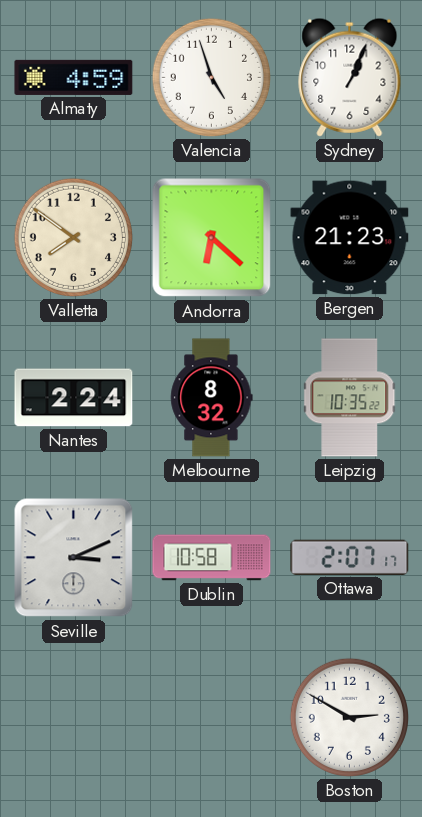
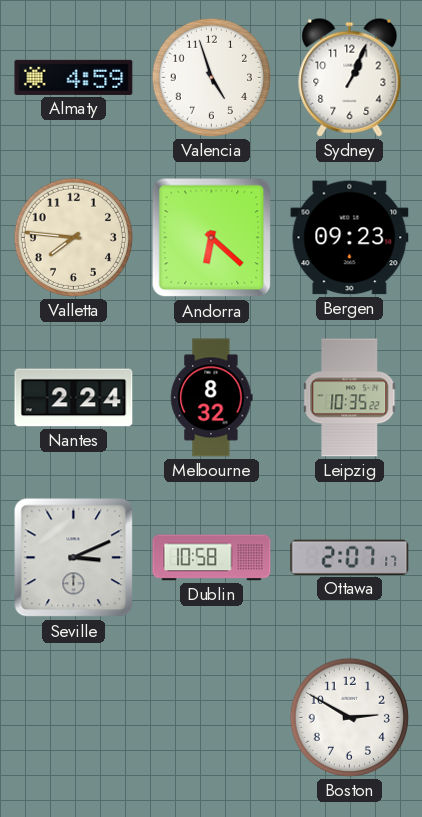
Valletta: 7:51 -> 7:46 (73, 237)
Bergen: 21:23 -> 09:23 (350, 238)
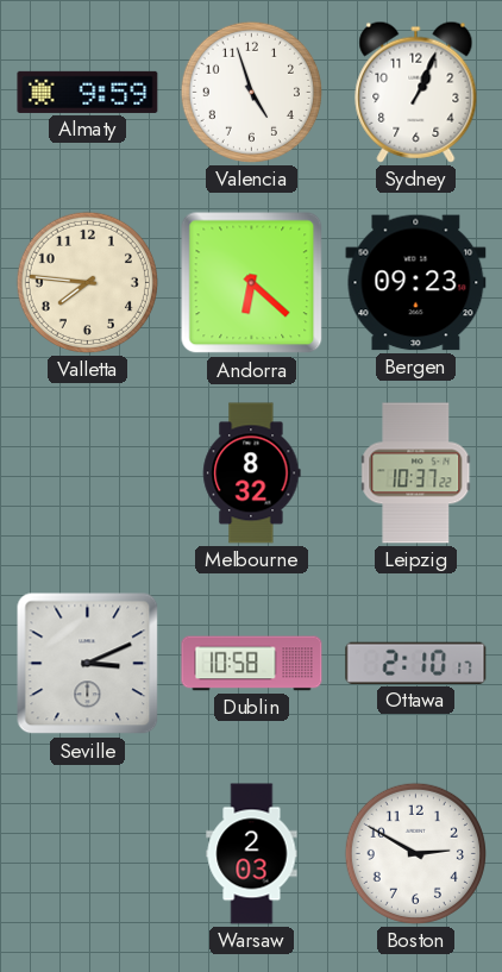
Almaty: 4:59 -> 9:59 (88, 92)
Nantes: 2:24 -> none (74, 398)
Leipzig: 10:35 -> 10:37 (416, 474)
Ottawa: 2:07 -> 2:10 (416, 663)
Warsaw: none -> 2:03 (252, 854)
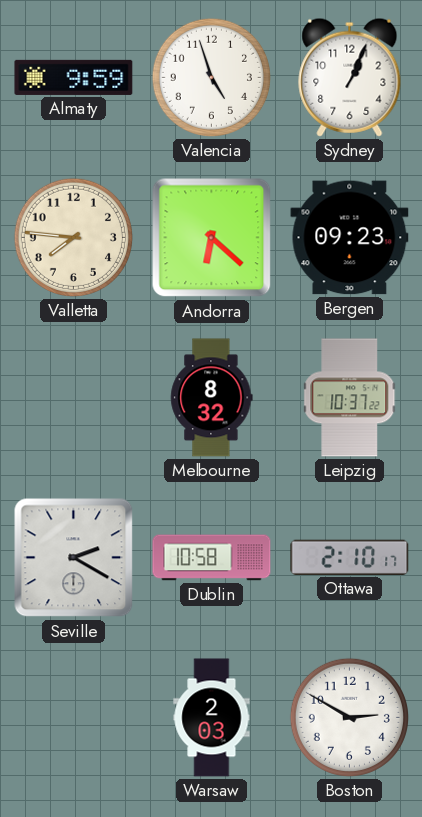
Seville: 3:11 -> 2:20 (74, 558)
